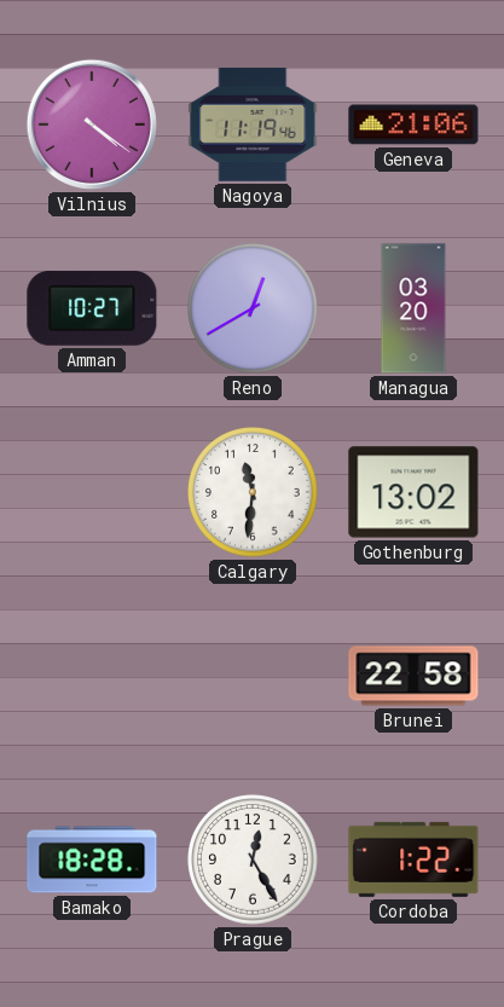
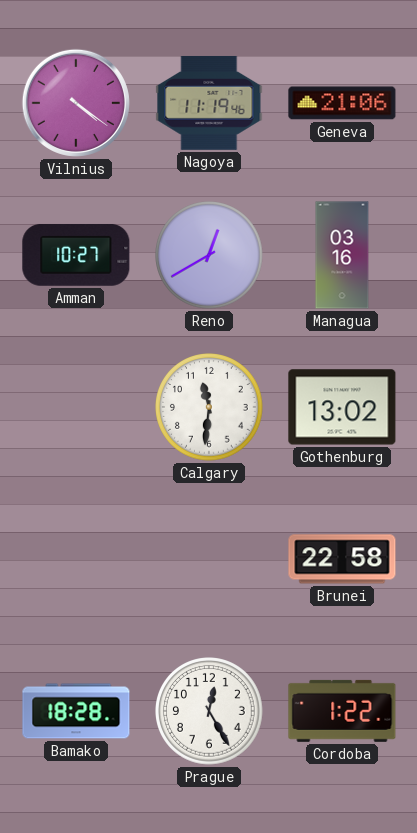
Managua: 03:20 -> 03:16 (342, 255)
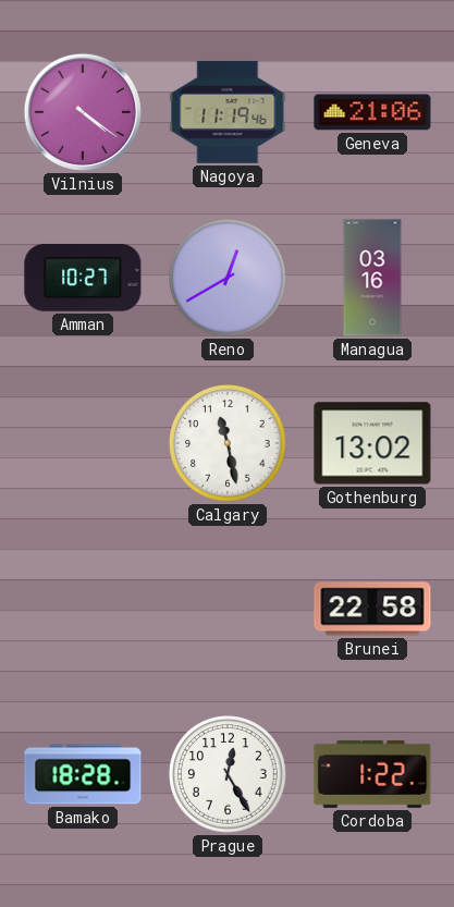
Calgary: 11:31 -> 11:28 (228, 443)
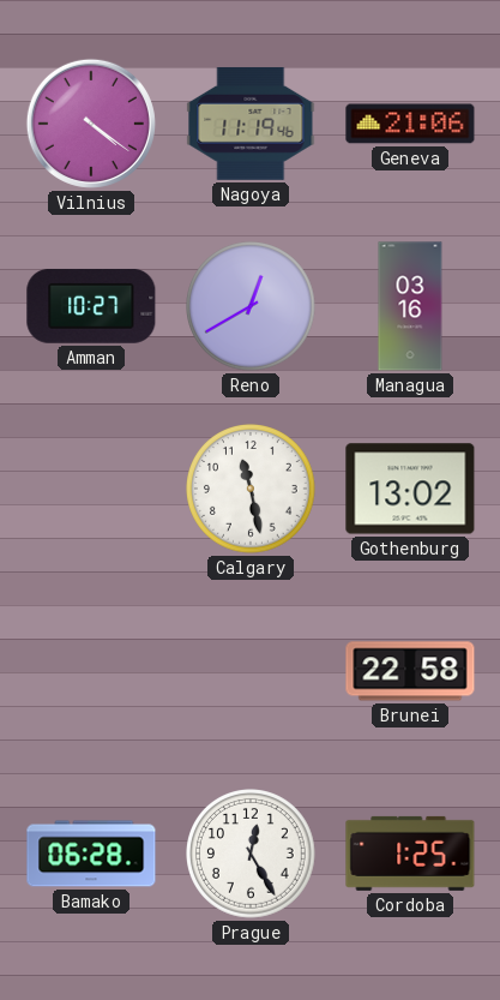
Bamako: 18:28 -> 06:28 (91, 854)
Cordoba: 1:22 -> 1:25 (410, 854)
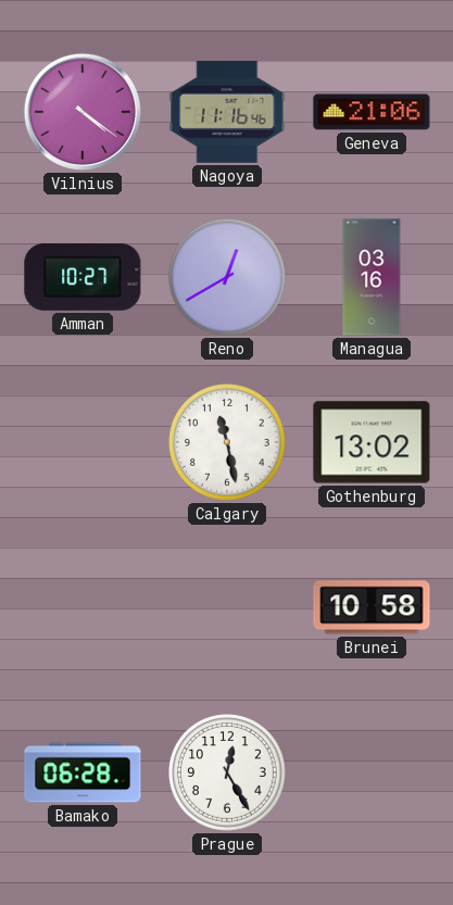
Nagoya: 11:19 -> 11:16 (227, 112)
Brunei: 22:58 -> 10:58 (372, 607)
Cordoba: 1:25 -> none (410, 854)
